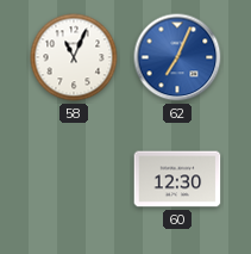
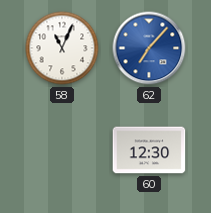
62: 7:04 -> 7:07 (149, 48)
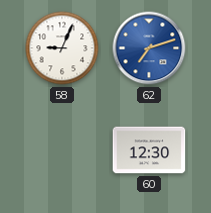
58: 11:04 -> 9:04 (62, 48)
62: 7:07 -> 7:12 (149, 48)
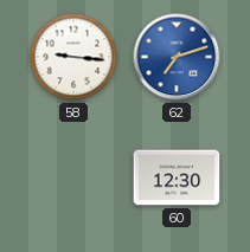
58: 9:04 -> 9:16 (73, 57)
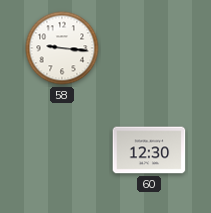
62: 7:12 -> none (177, 57)
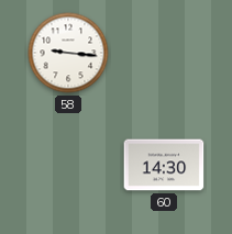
60: 12:30 -> 14:30 (164, 165)
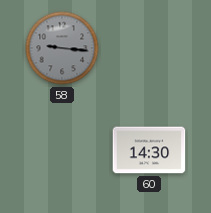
58 dial: white -> grey (62, 48)
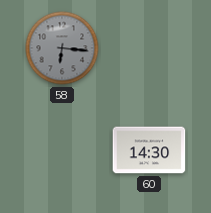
58: 9:16 -> 6:16 (62, 48)
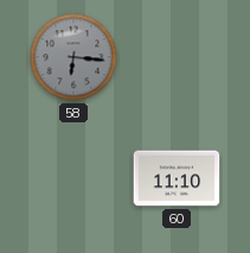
60: 14:30 -> 11:10 (177, 178)
